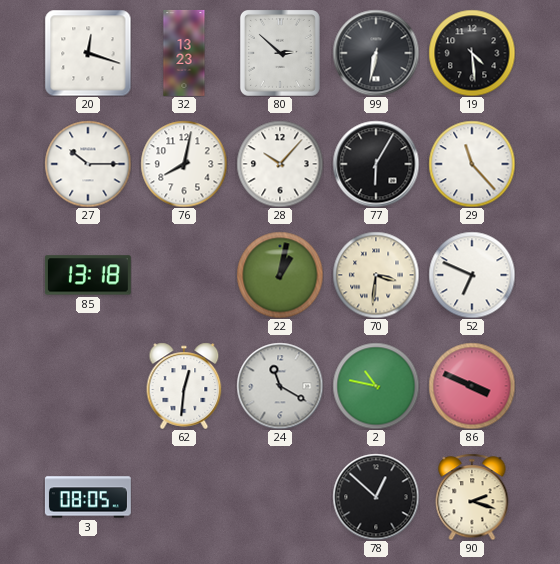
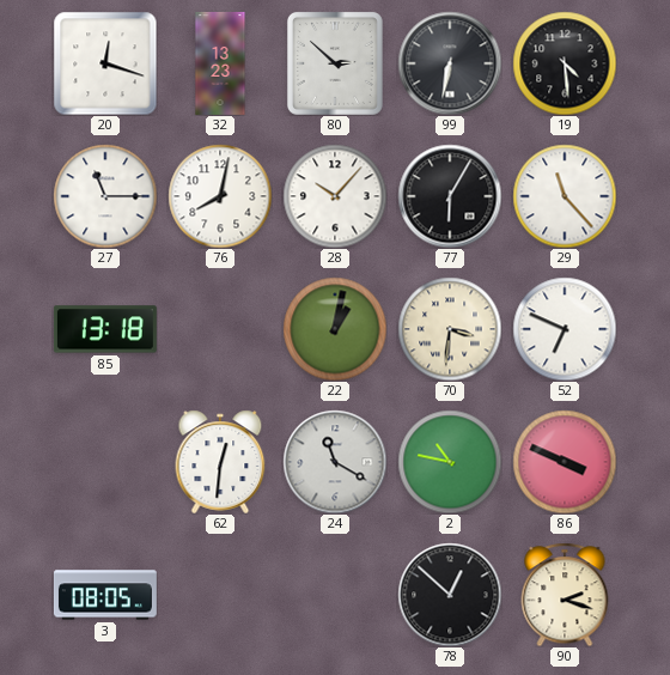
27: 10:15 -> 11:15 (105, 196)
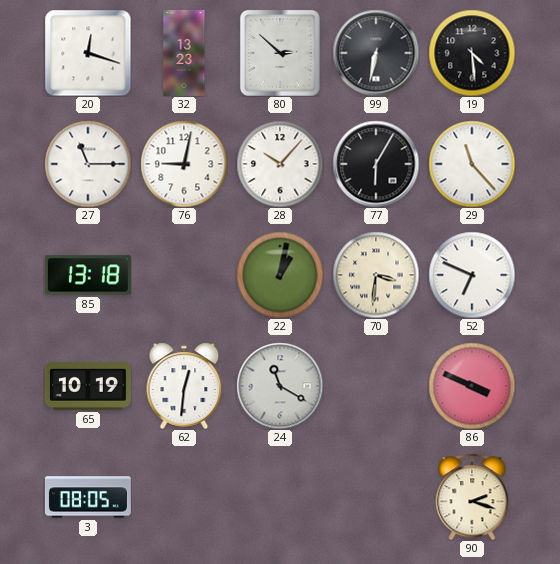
76: 8:02 -> 9:02 (184, 164)
65: none -> 10:19 (88, 386)
2: 10:47 -> none (450, 462)
78: 12:52 -> none (450, 595)
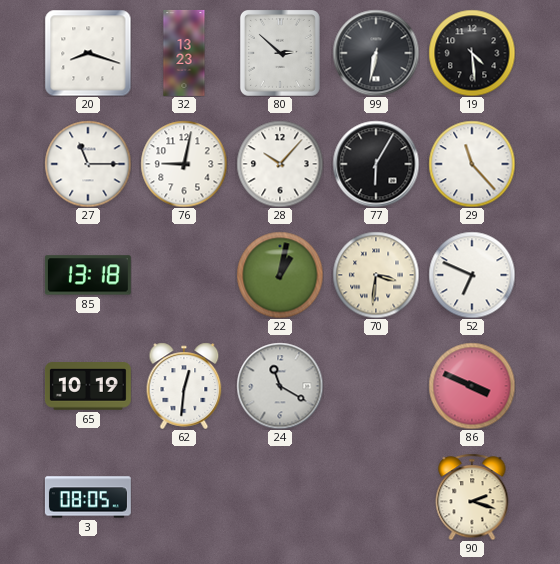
20: 12:18 -> 8:18 (88, 53)
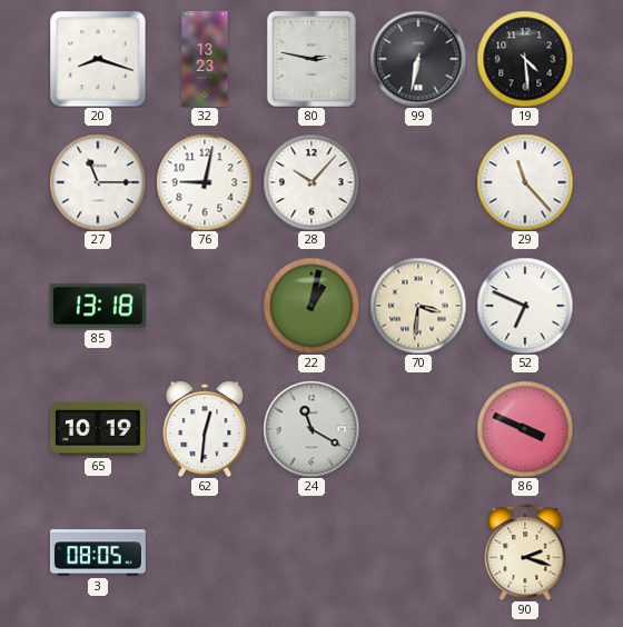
80: 2:52 -> 2:47 (311, 59)
77: 6:05 -> none (376, 164)
